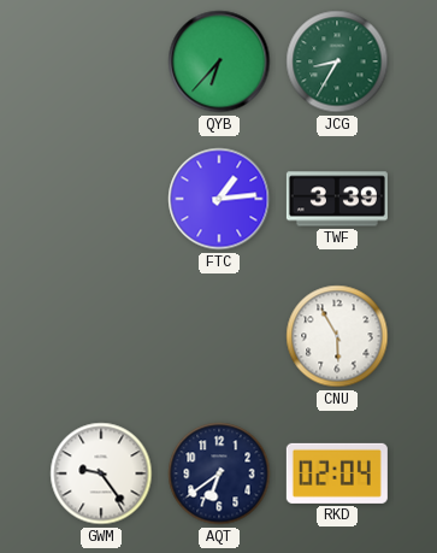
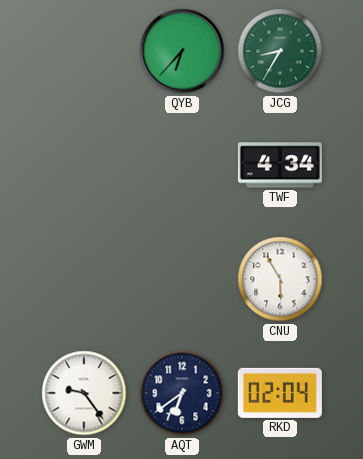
FTC: 1:14 -> none (219, 199)
TWF: 3:39 -> 4:34 (280, 165)
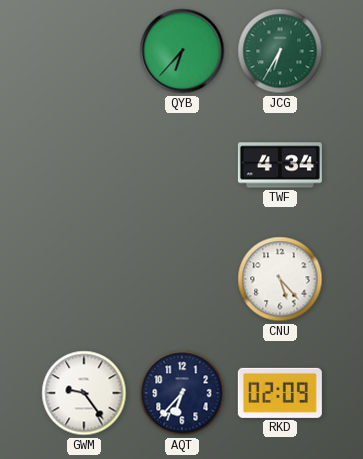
JCG: 8:35 -> 6:35 (280, 51)
CNU: 5:55 -> 5:23 (280, 279)
AQT: 6:39 -> 6:37 (182, 393)
RKD: 02:04 -> 02:09 (280, 393)
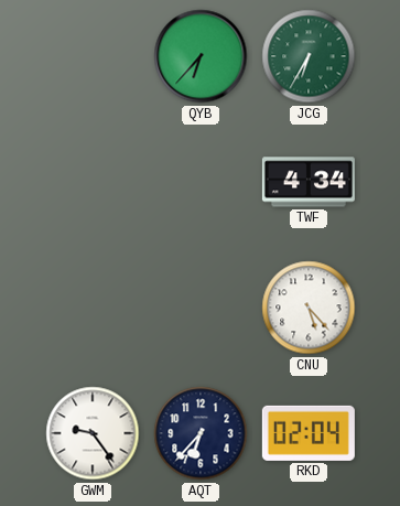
RKD: 02:09 -> 02:04 (309, 433)
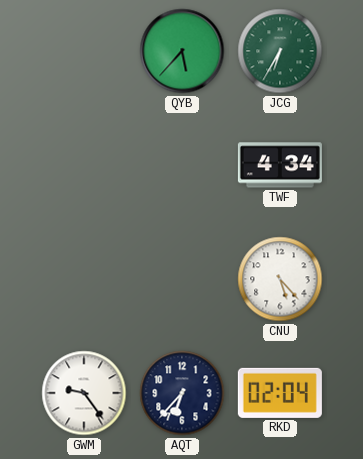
QYB: 6:37 -> 5:37 (182, 51)
